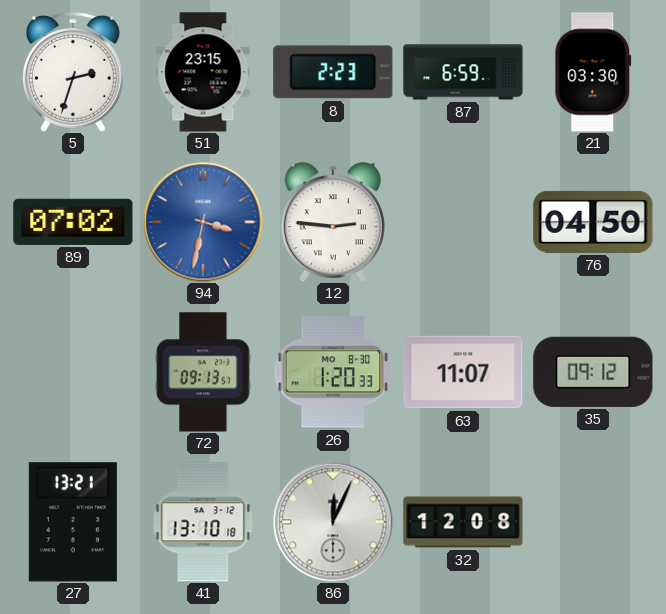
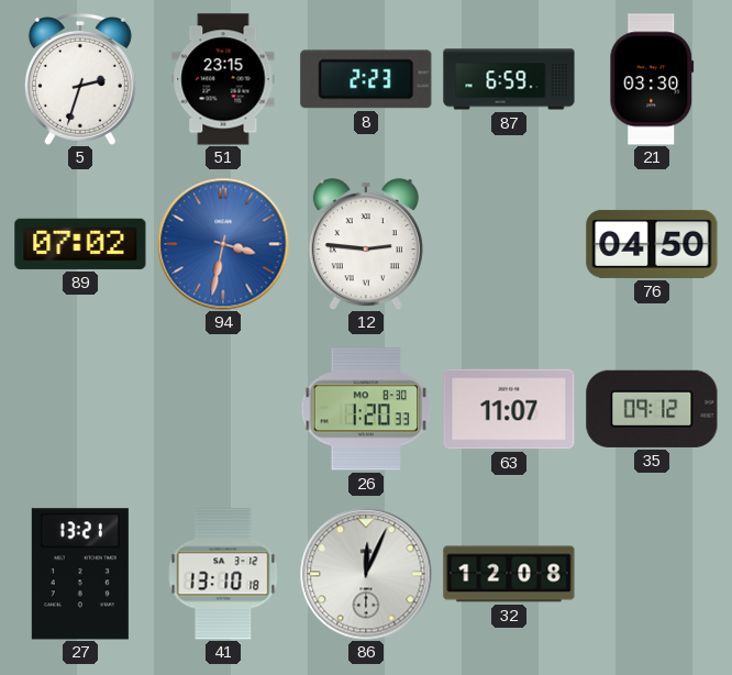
72: 09:13 -> none (203, 372)
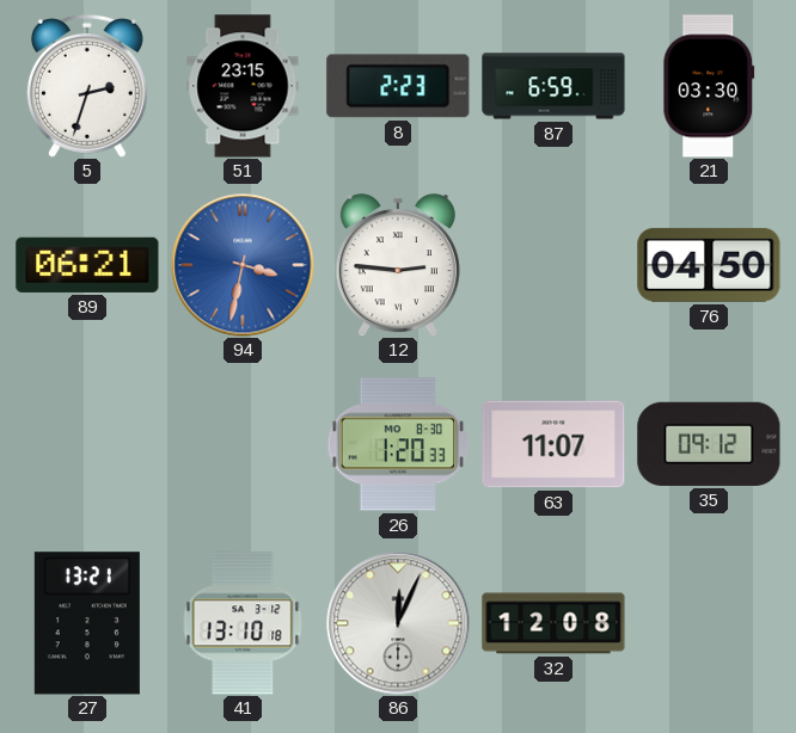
89: 07:02 -> 06:21 (87, 265)
